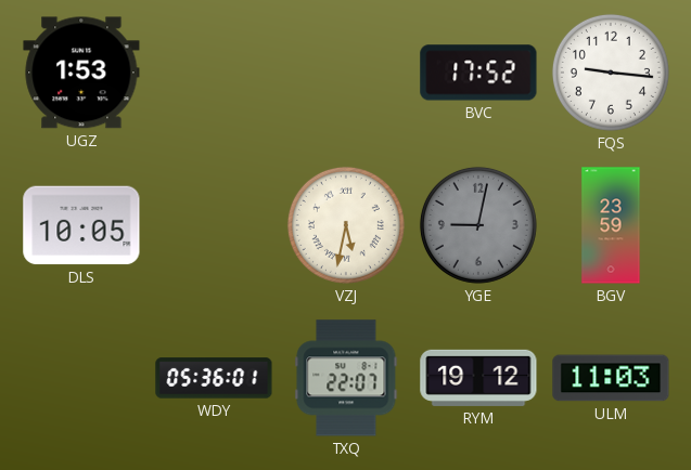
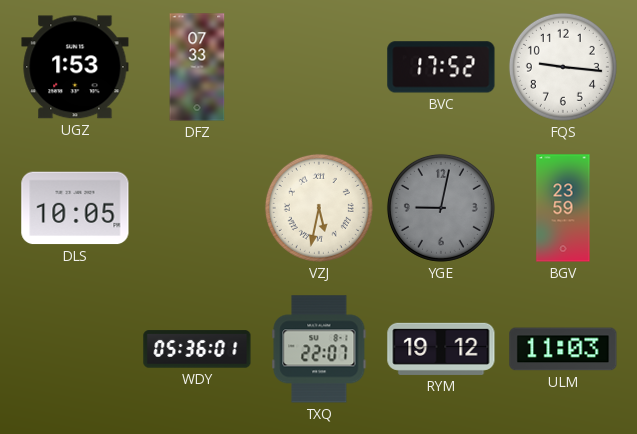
DFZ: none -> 07:33 (197, 67)
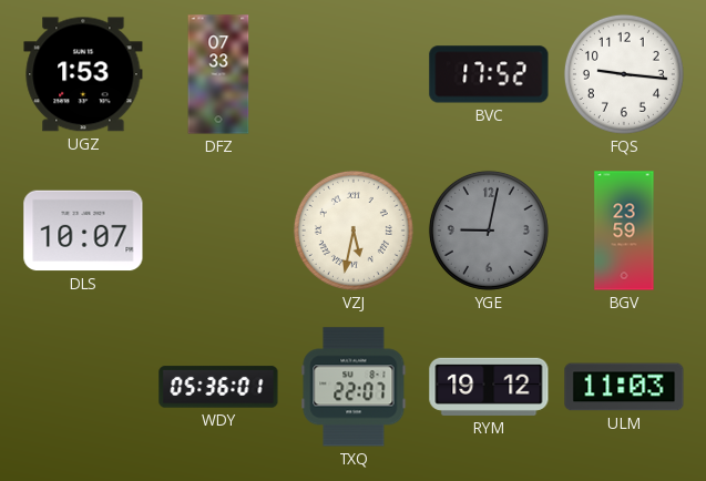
DLS: 10:05 -> 10:07 (83, 231)
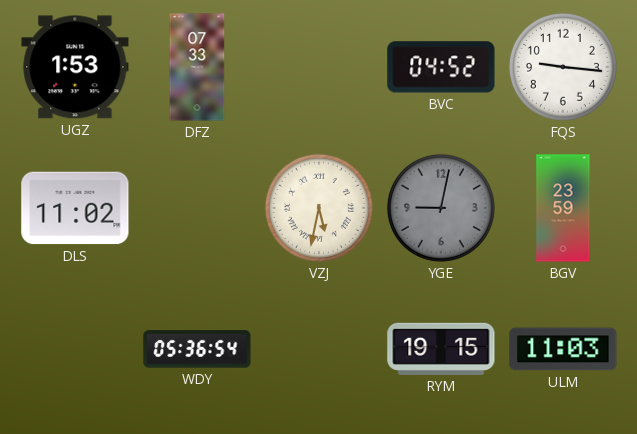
BVC: 17:52 -> 04:52 (441, 67)
DLS: 10:07 -> 11:02 (75, 208)
WDY: 05:36:01 -> 05:36:54 (197, 349)
TXQ: 22:07 -> none (354, 387)
RYM: 19:12 -> 19:15 (441, 349)
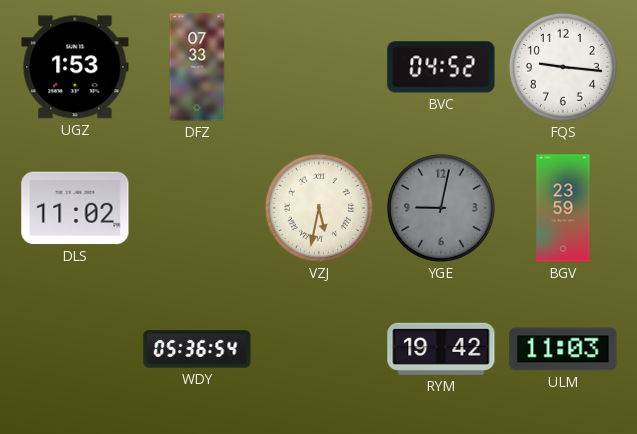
RYM: 19:15 -> 19:42 (441, 349)
